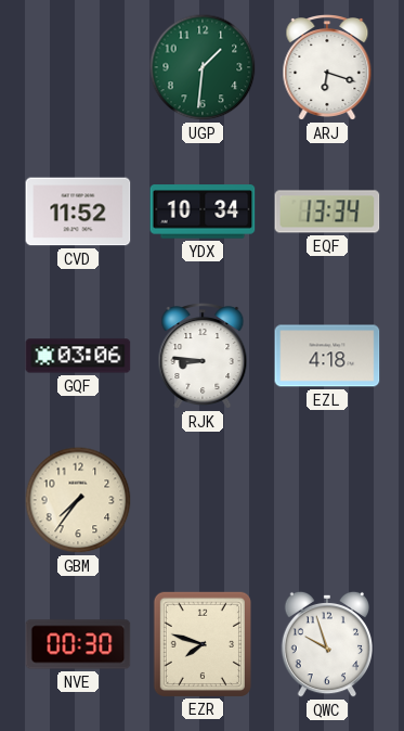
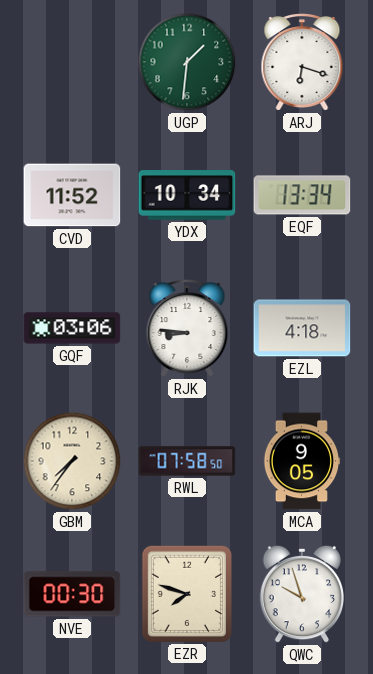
RWL: none -> 07:58 (187, 461)
MCA: none -> 9:05 (302, 461)
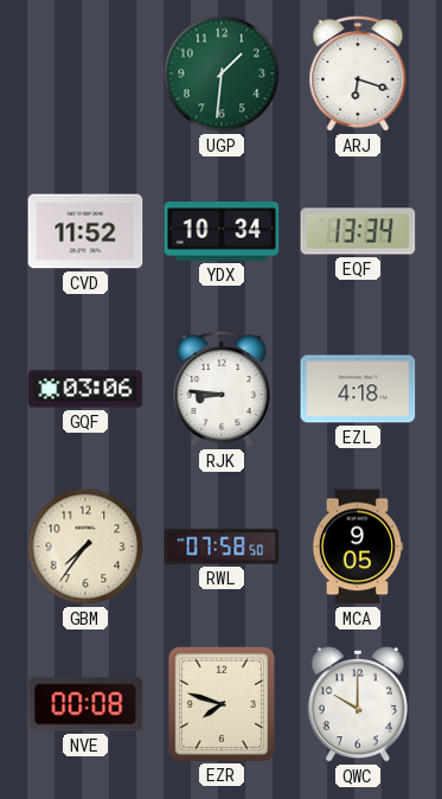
NVE: 00:30 -> 00:08 (85, 704)
QWC: 9:57 -> 10:00 (357, 704)
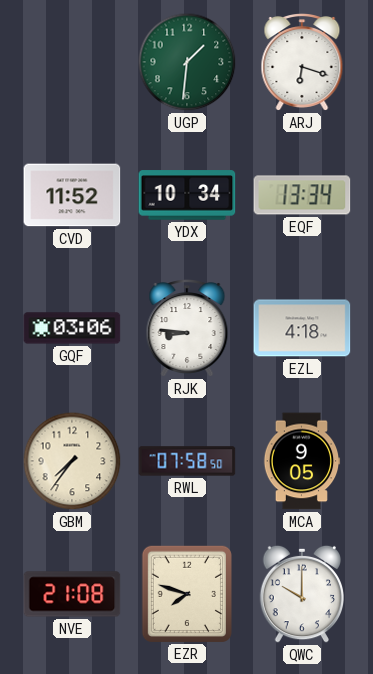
NVE: 00:08 -> 21:08 (72, 594)
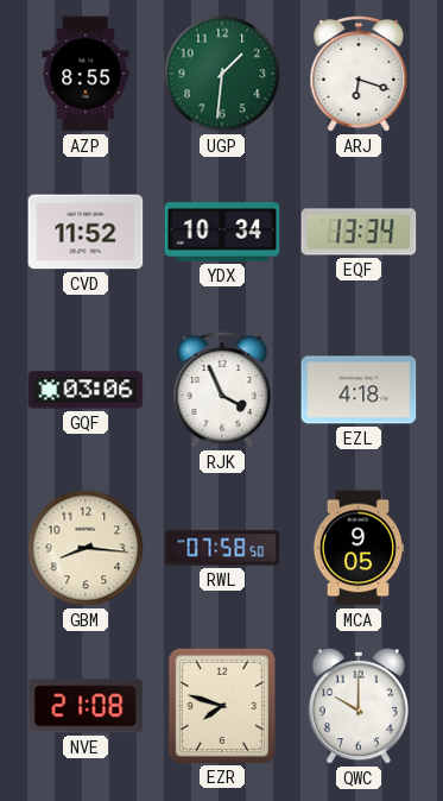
AZP: none -> 8:55 (86, 74)
RJK: 8:46 -> 3:56 (222, 391)
GBM: 7:36 -> 8:16 (86, 548)
